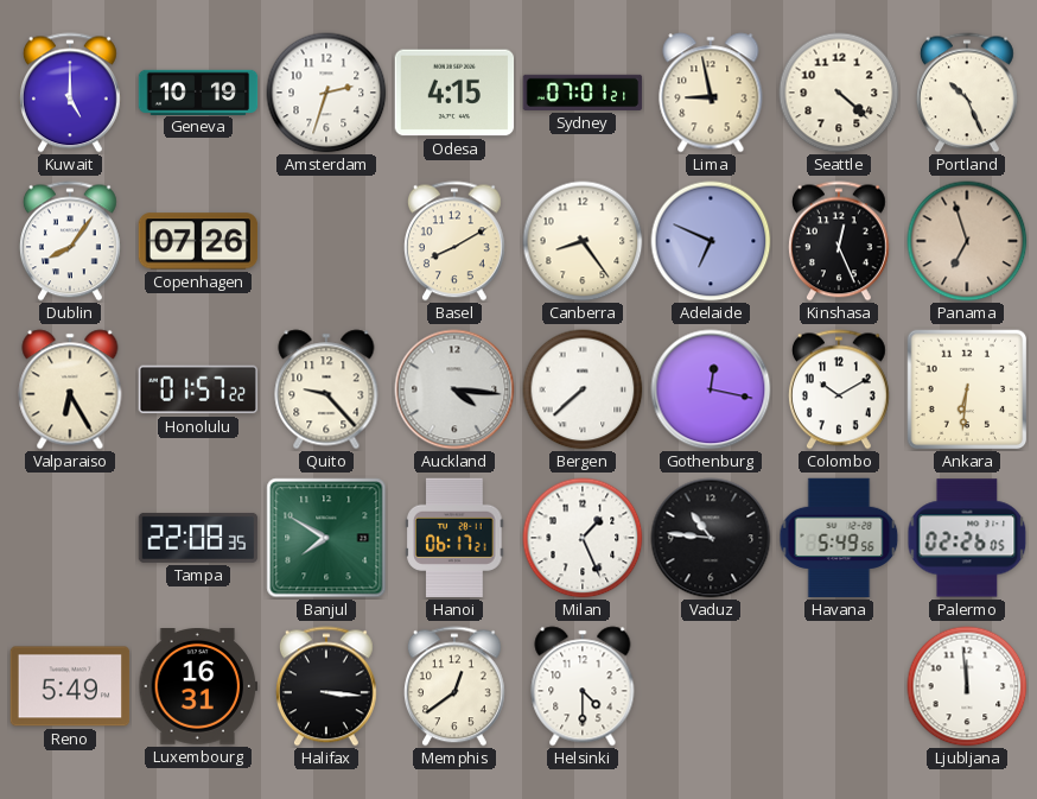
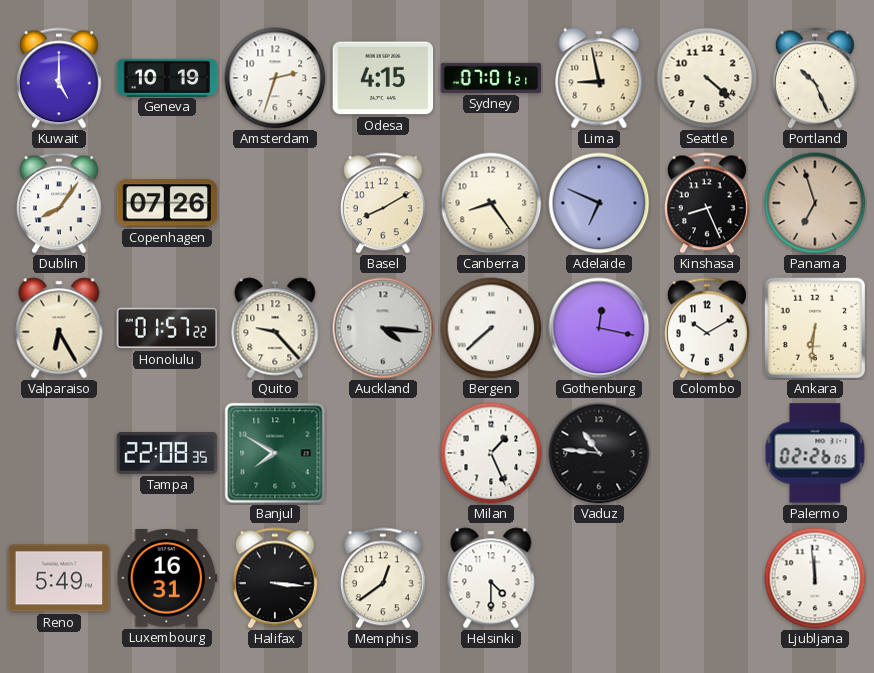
Kinshasa: 12:26 -> 8:26 (707, 203)
Hanoi: 06:17 -> none (454, 538)
Havana: 5:49 -> none (839, 538)
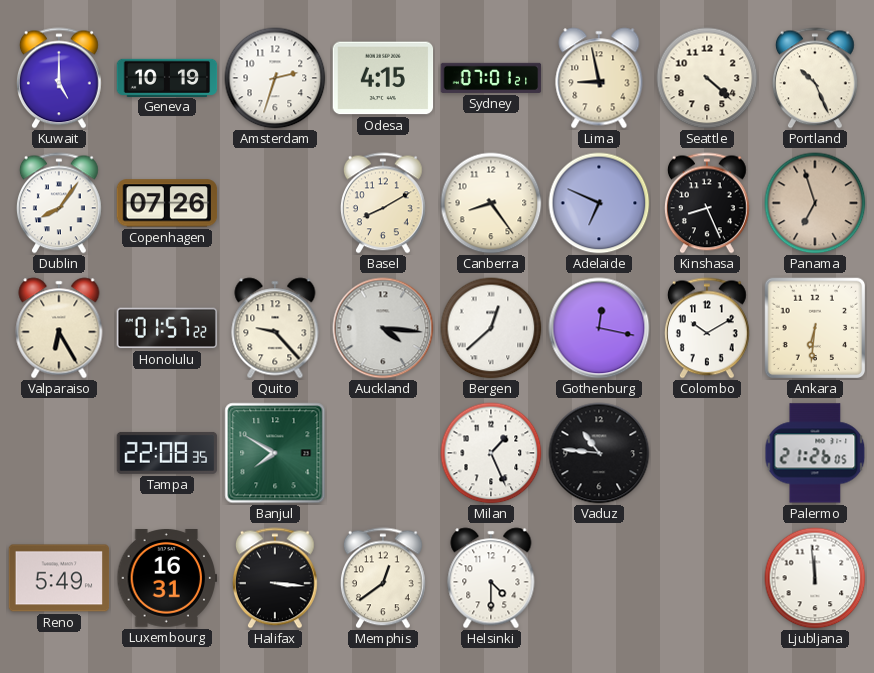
Bergen: 7:38 -> 12:38 (491, 328)
Palermo: 02:26 -> 21:26 (815, 453)
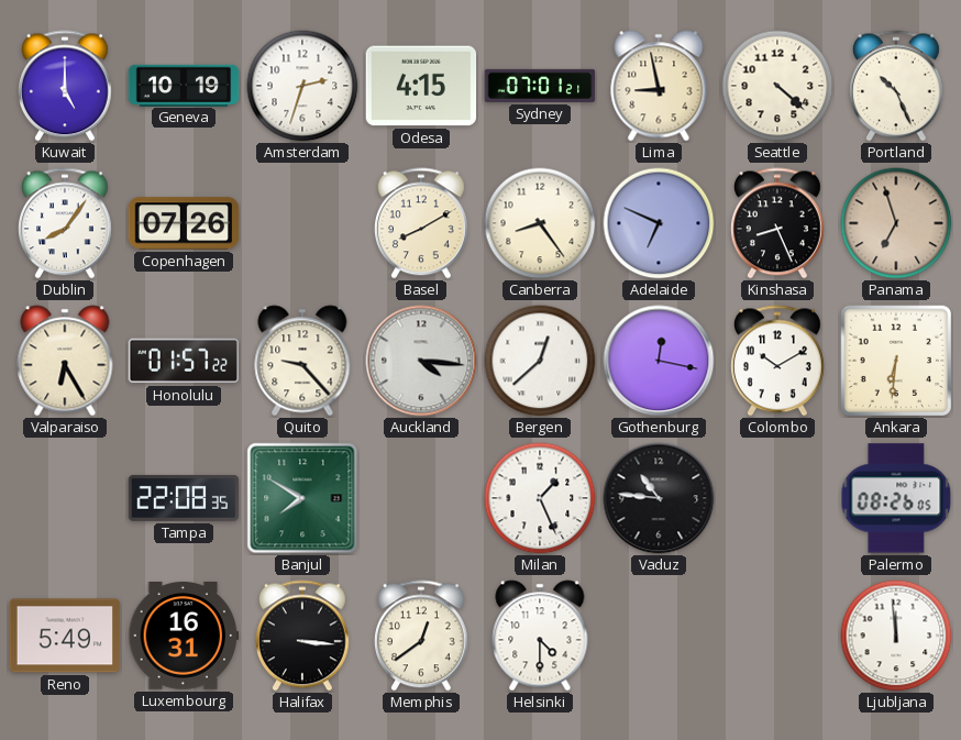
Palermo: 21:26 -> 08:26 (896, 498)
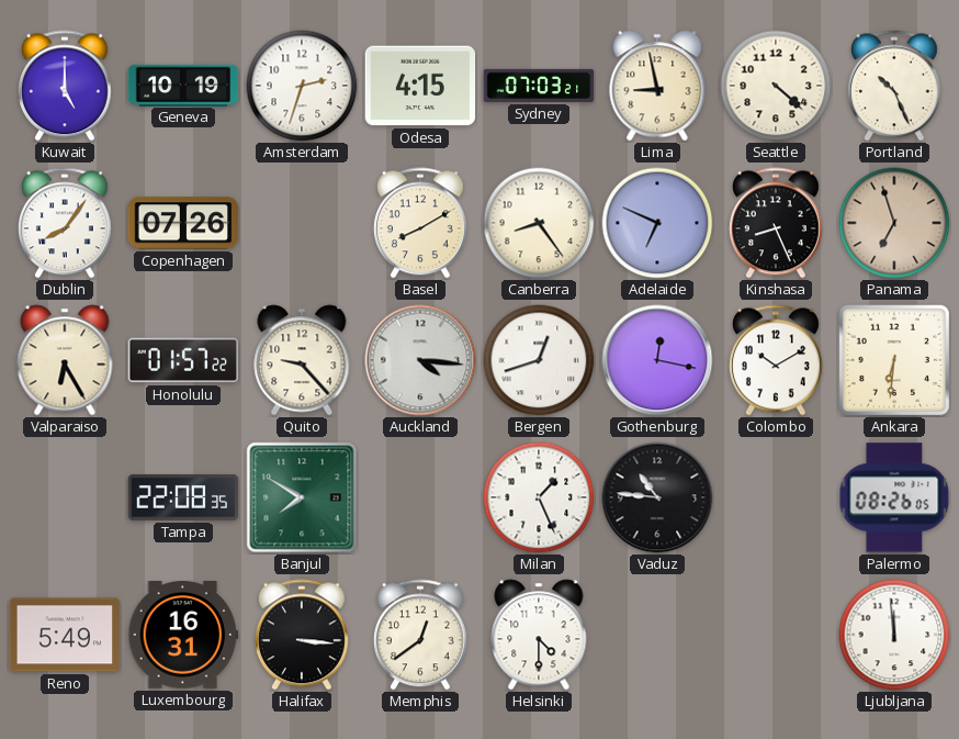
Sydney: 07:01 -> 07:03 (539, 86)
Bergen: 12:38 -> 12:42 (539, 360)
